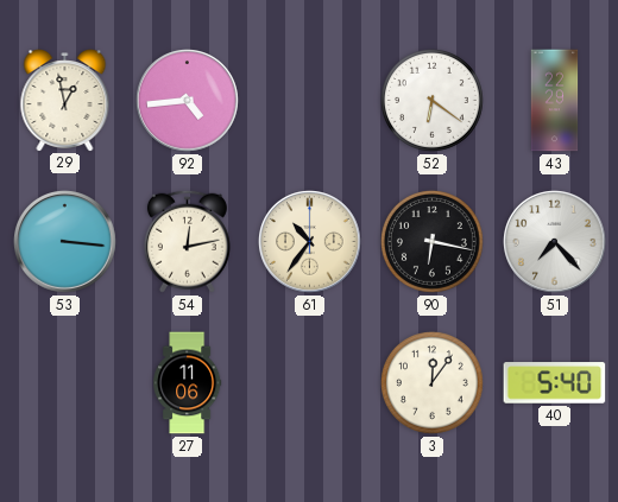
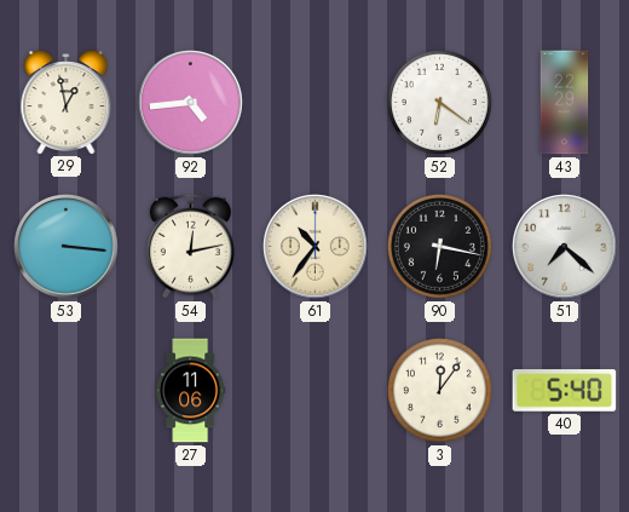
51: 7:23 -> 7:22 (565, 247)
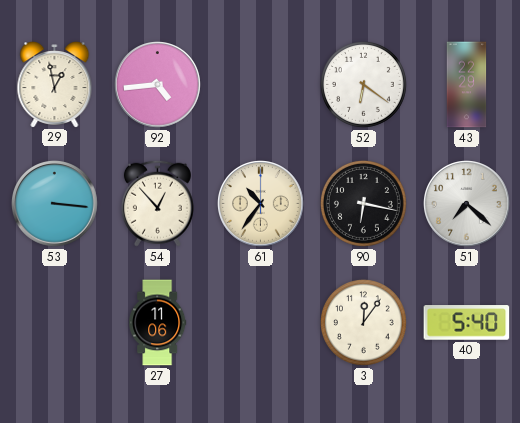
54: 12:13 -> 12:53 (157, 203)
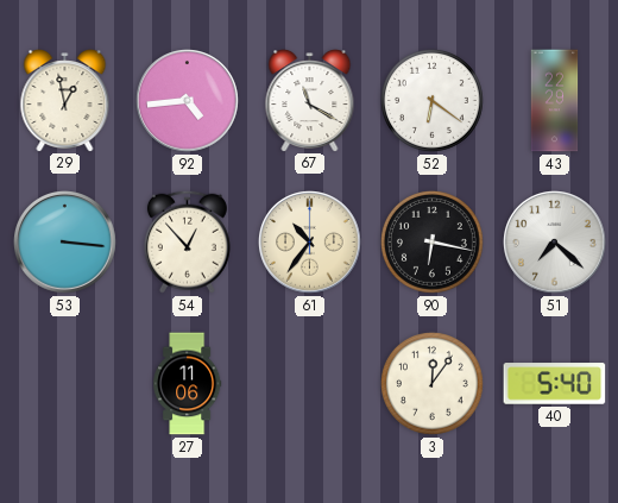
67: none -> 11:20 (310, 101)
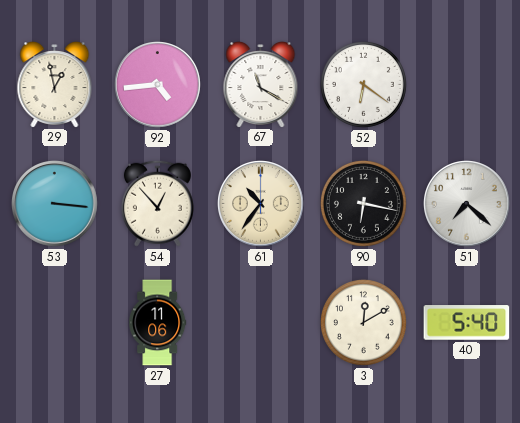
43: 22:29 -> none (555, 101)
3: 12:06 -> 12:10 (363, 322)
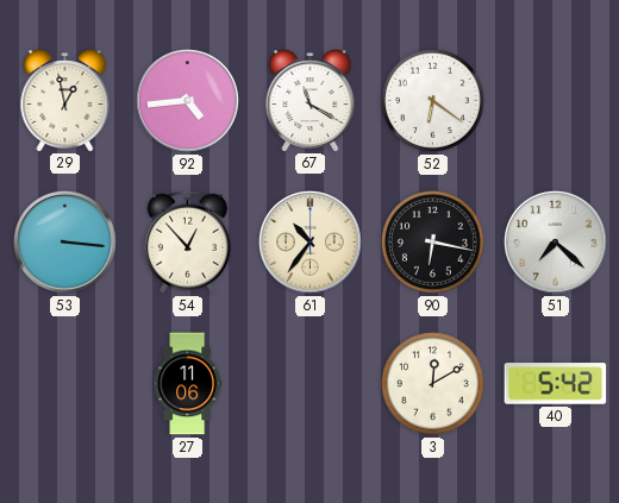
40: 5:40 -> 5:42 (556, 384)
